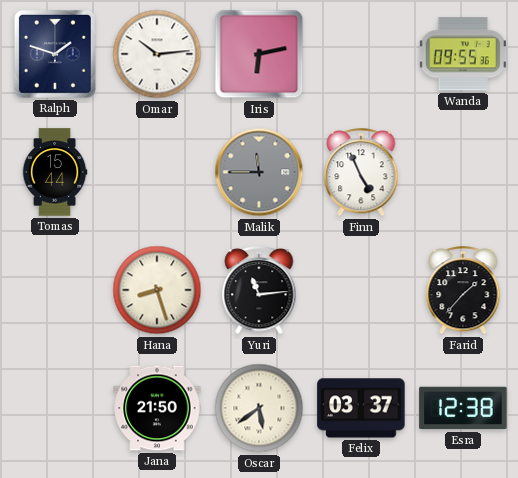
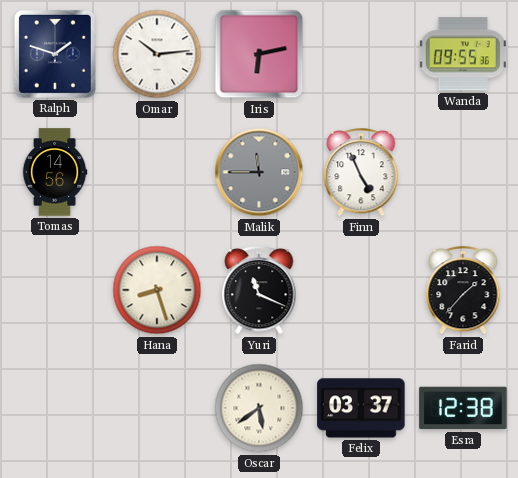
Tomas: 15:44 -> 14:56 (55, 172)
Yuri: 11:14 -> 11:19 (259, 291)
Jana: 21:50 -> none (157, 408)
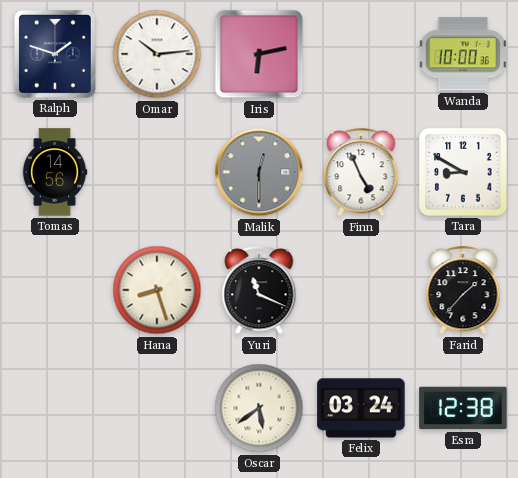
Wanda: 09:55 -> 10:00 (463, 54)
Malik: 11:45 -> 12:30 (259, 172)
Tara: none -> 8:50 (463, 172)
Felix: 03:37 -> 03:24 (361, 408)
